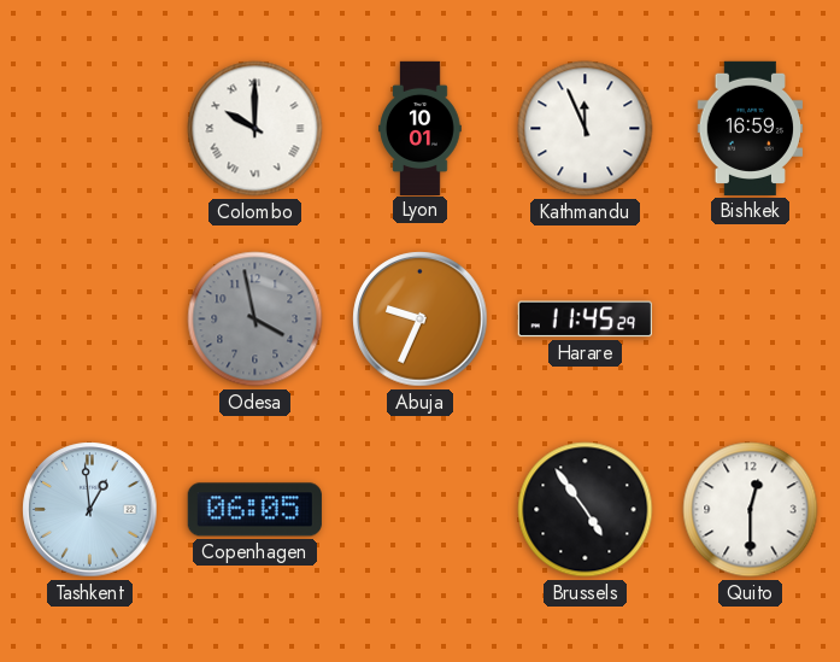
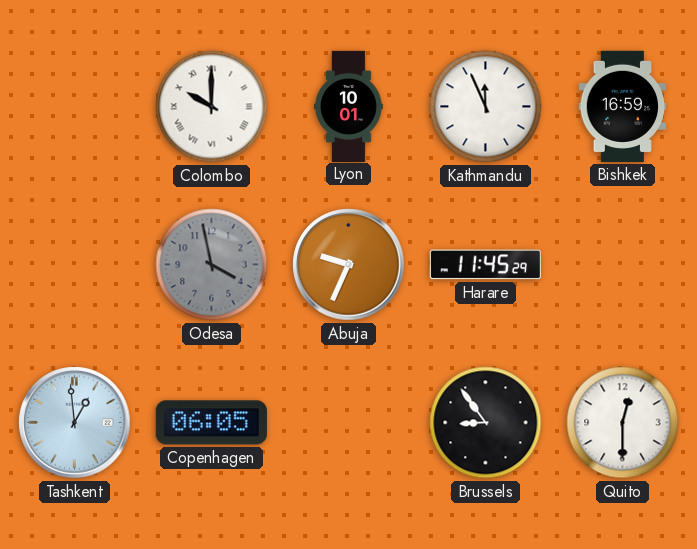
Brussels: 4:54 -> 8:54 (486, 423)
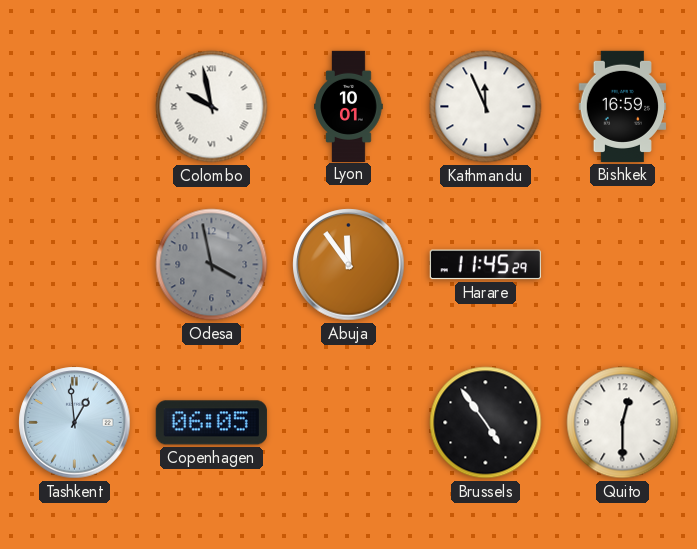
Colombo: 10:00 -> 9:58 (212, 107)
Abuja: 9:34 -> 11:54 (349, 265)
Brussels: 8:54 -> 4:54 (486, 423)
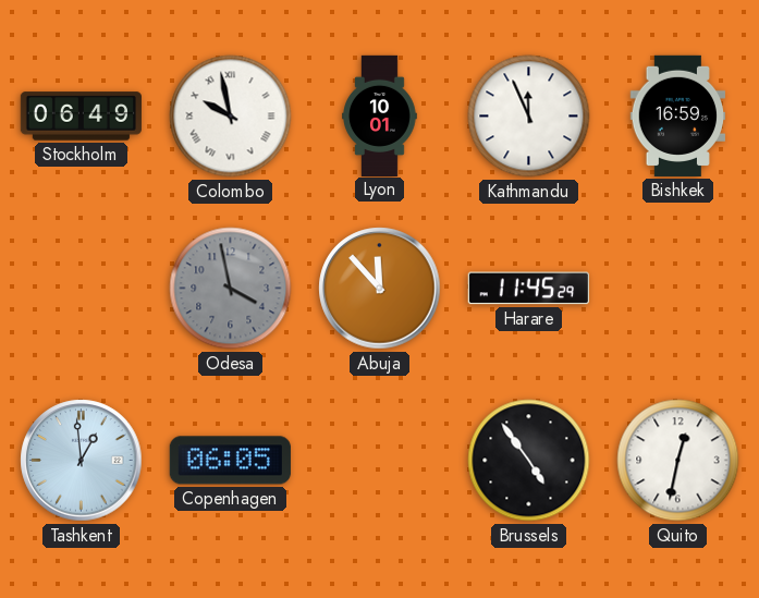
Stockholm: none -> 06:49 (81, 117)
Abuja: 11:54 -> 11:53 (380, 289)
Quito: 12:30 -> 12:32 (678, 461)
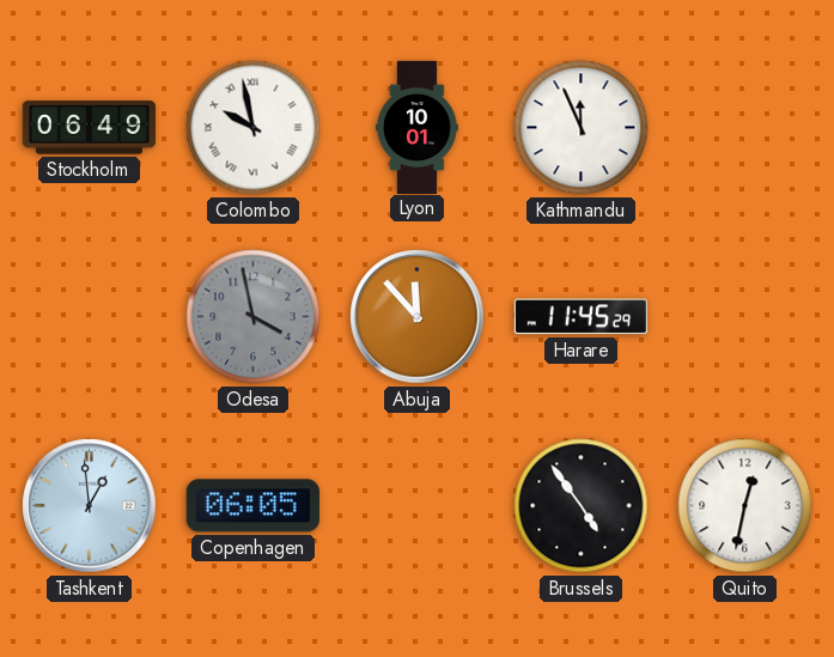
Bishkek: 16:59 -> none (678, 115)
